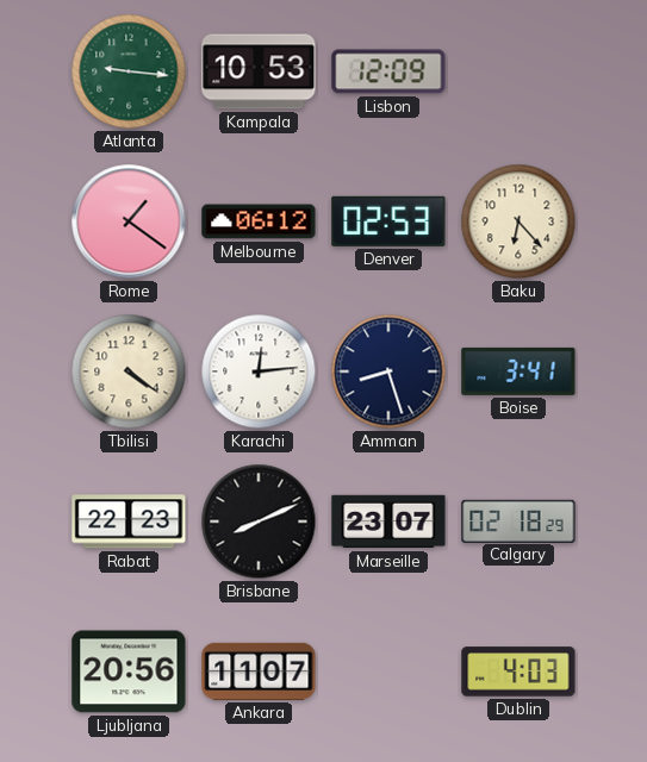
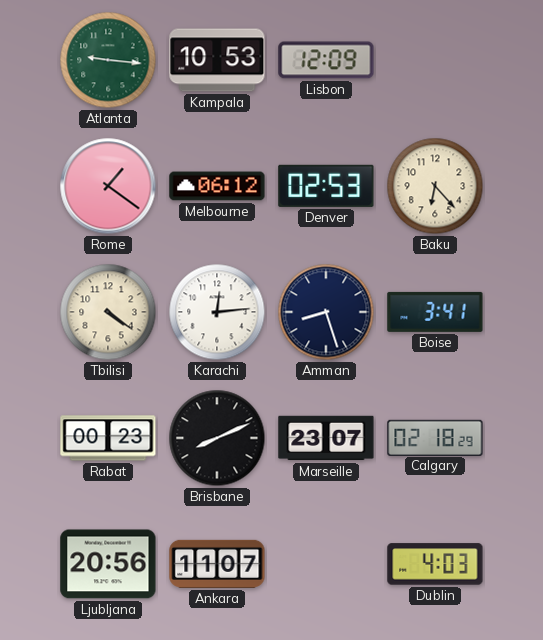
Rabat: 22:23 -> 00:23 (108, 438)
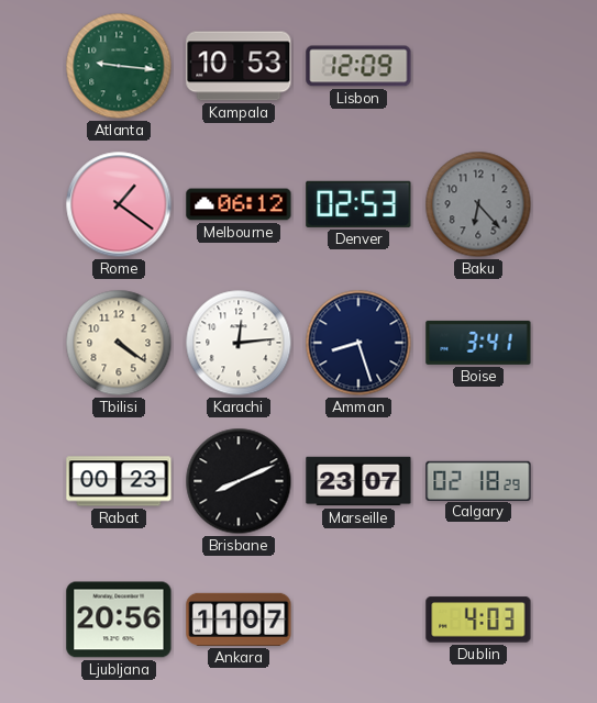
Baku dial: cream -> grey (478, 204)
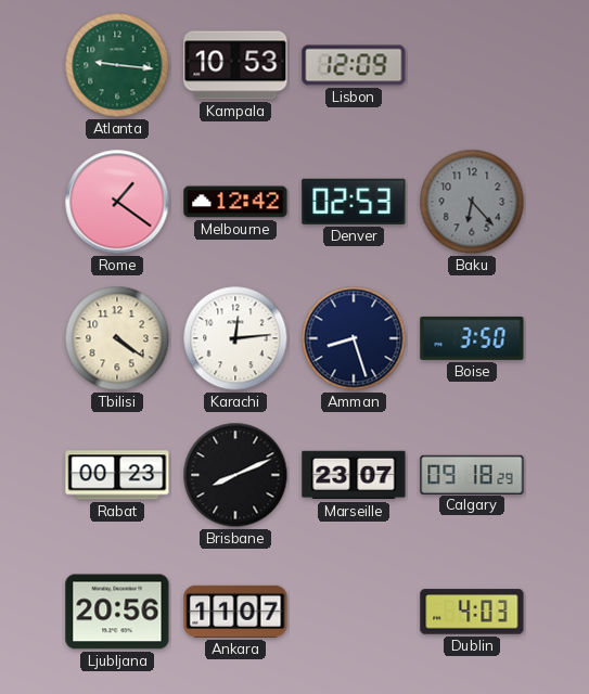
Melbourne: 06:12 -> 12:42 (235, 202)
Boise: 3:41 -> 3:50 (472, 338)
Calgary: 02:18 -> 09:18 (472, 474)
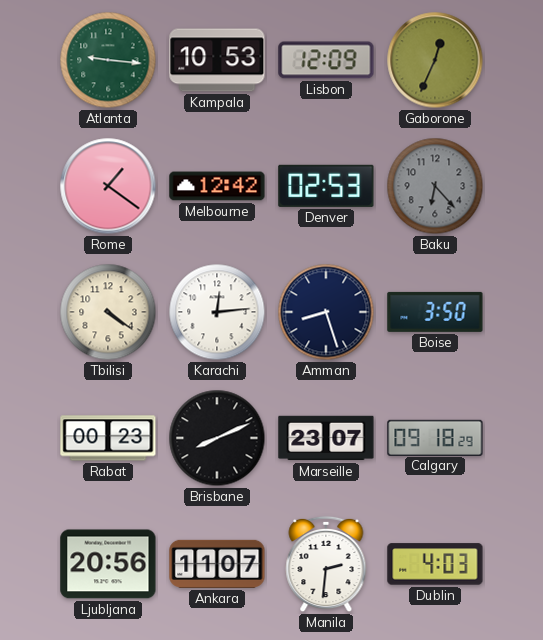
Gaborone: none -> 12:34 (435, 60)
Manila: none -> 2:31 (326, 564)
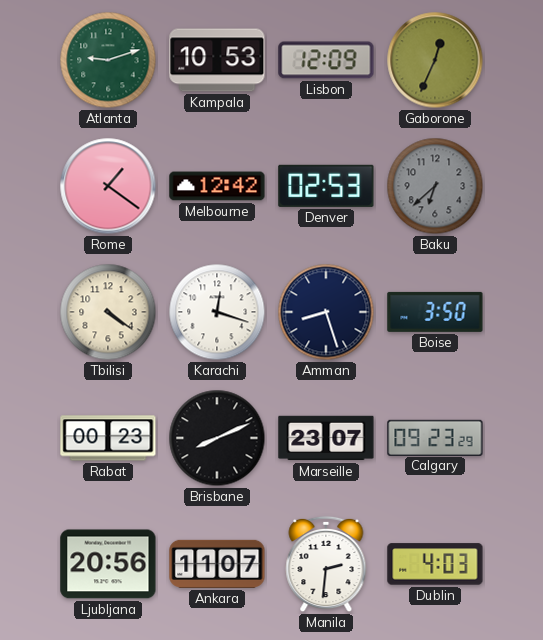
Atlanta: 9:16 -> 9:12 (108, 60)
Baku: 6:23 -> 6:38 (435, 186)
Karachi: 12:14 -> 12:18 (217, 312)
Calgary: 09:18 -> 09:23 (435, 437)
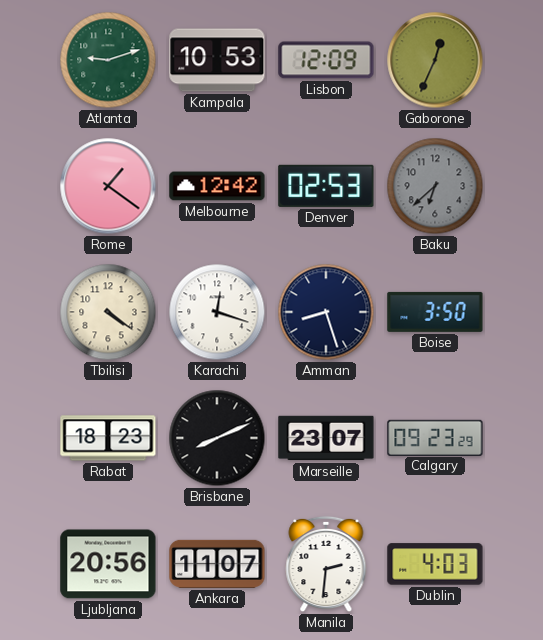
Rabat: 00:23 -> 18:23 (108, 438)
